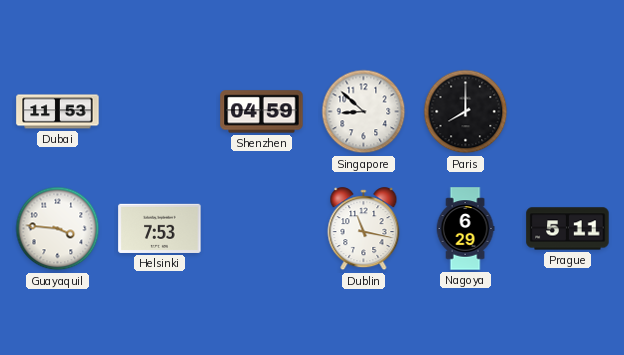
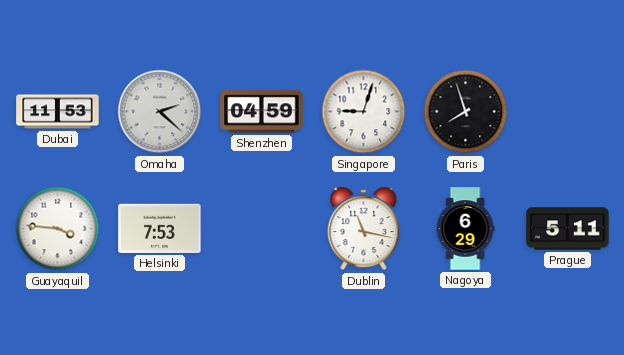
Omaha: none -> 2:22 (160, 112)
Singapore: 8:52 -> 9:03 (364, 112)
Paris: 8:00 -> 7:57 (466, 112)
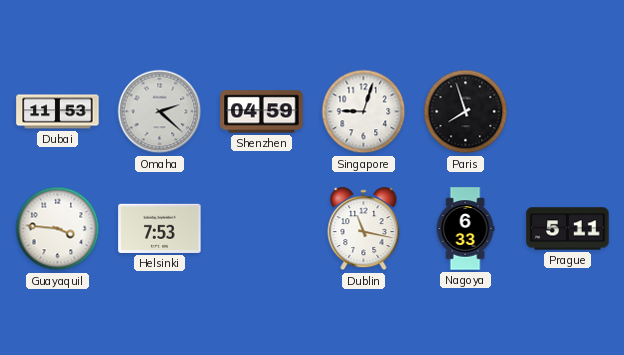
Nagoya: 6:29 -> 6:33 (465, 229)
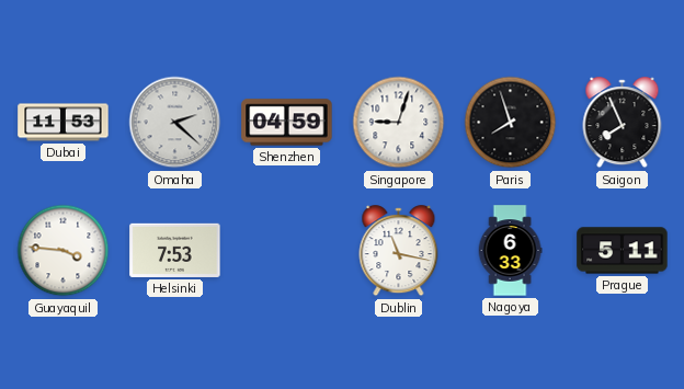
Saigon: none -> 7:56 (623, 123)
